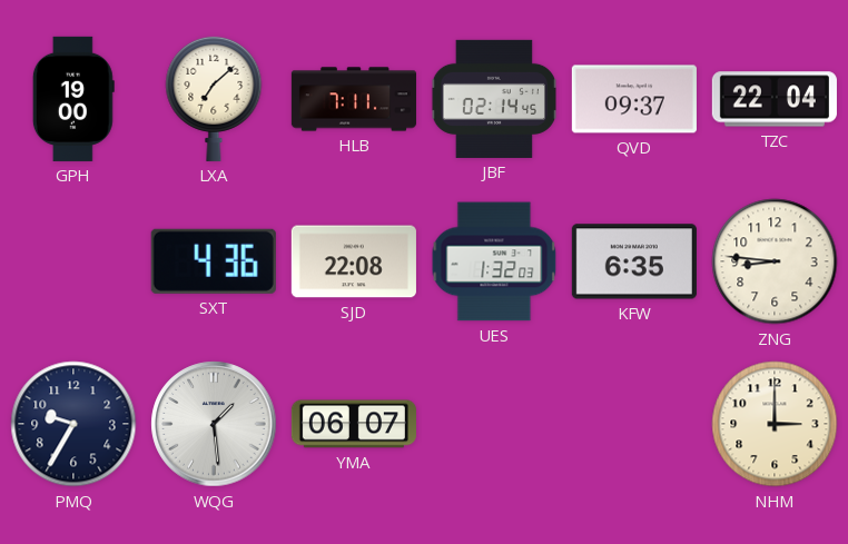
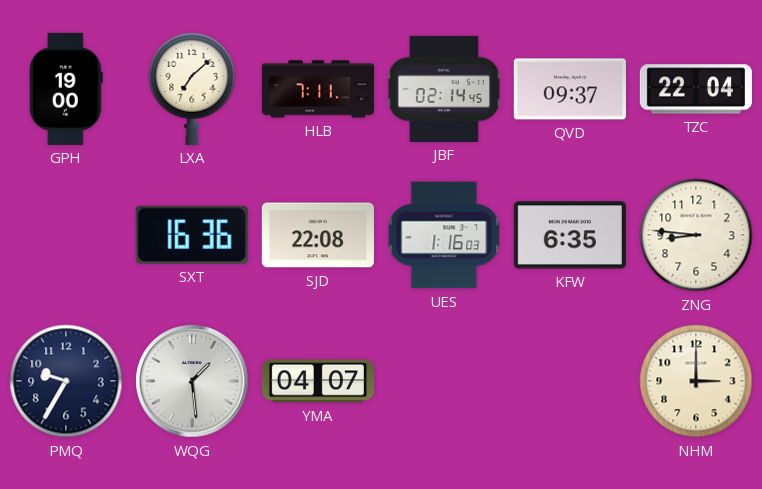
SXT: 4:36 -> 16:36 (192, 235)
UES: 1:32 -> 1:16 (444, 235)
YMA: 06:07 -> 04:07 (318, 381)
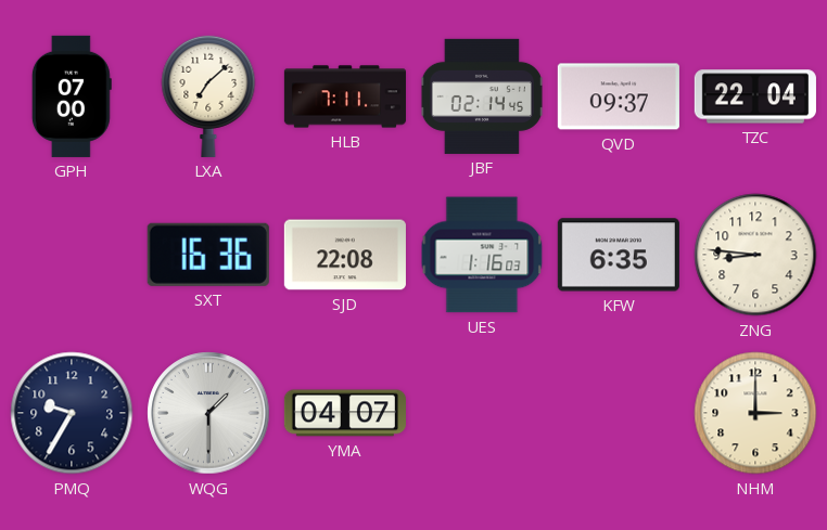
GPH: 19:00 -> 07:00 (72, 96)
WQG: 1:29 -> 1:30 (208, 413)
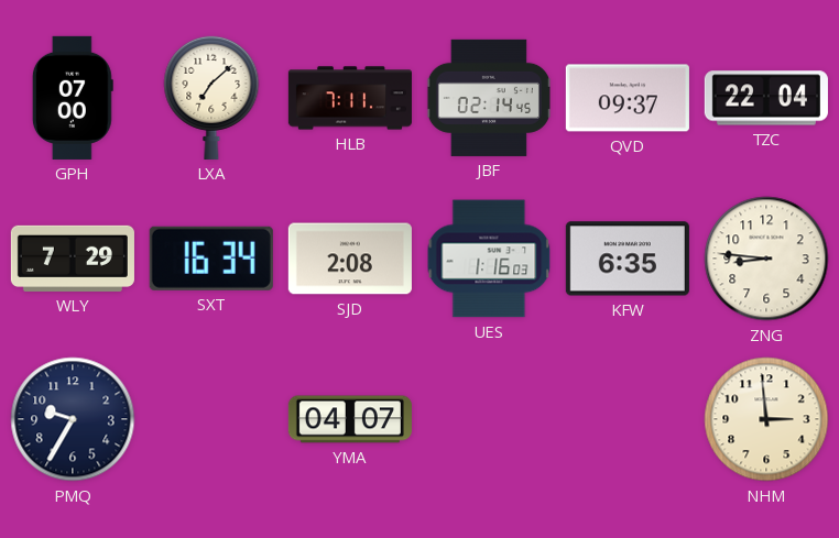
WLY: none -> 7:29 (73, 259)
SXT: 16:36 -> 16:34 (211, 259)
SJD: 22:08 -> 2:08 (350, 259)
WQG: 1:30 -> none (208, 413)
NHM: 3:00 -> 2:59 (766, 419)
